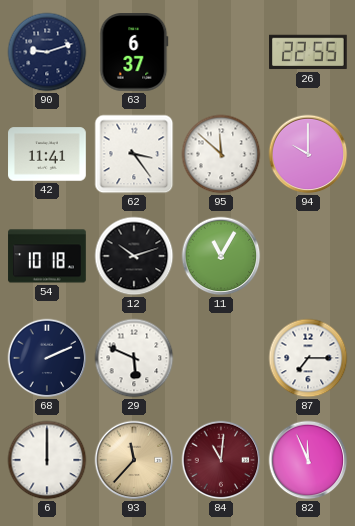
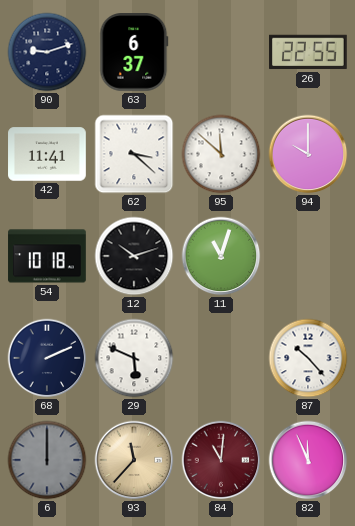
62: 3:24 -> 3:22 (134, 154)
11: 11:05 -> 11:03 (221, 256)
87: 7:15 -> 10:23 (308, 358)
6 dial: white -> grey (47, 460)
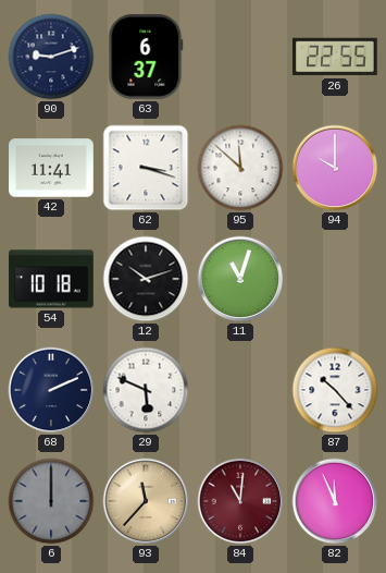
62: 3:22 -> 3:18 (146, 168)
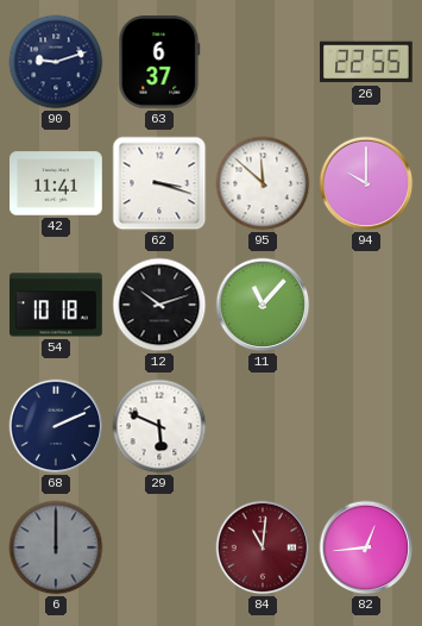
11: 11:03 -> 11:07 (263, 305)
87: 10:23 -> none (335, 390)
93: 11:37 -> none (146, 501)
82: 11:56 -> 12:44 (366, 547)
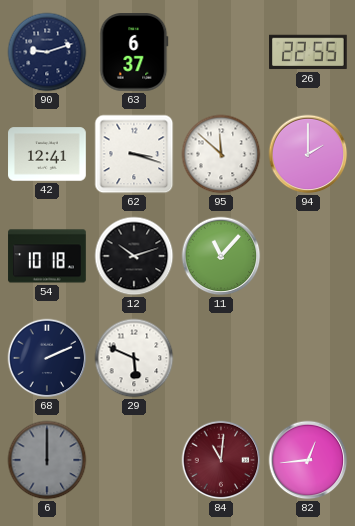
42: 11:41 -> 12:41 (47, 154)
94: 10:00 -> 2:00 (308, 154)
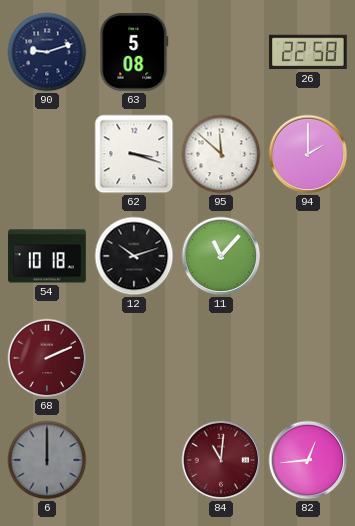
63: 6:37 -> 5:08 (134, 53)
26: 22:55 -> 22:58 (309, 52)
42: 12:41 -> none (47, 154)
68 dial: navy -> burgundy (47, 358)
29: 5:49 -> none (134, 358)
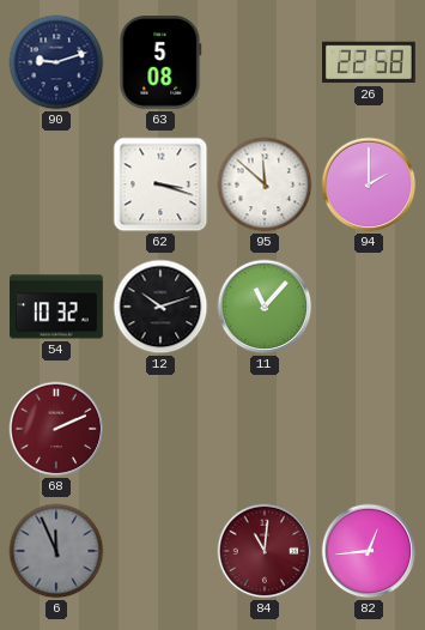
54: 10:18 -> 10:32 (56, 307)
6: 12:00 -> 11:56 (56, 551)
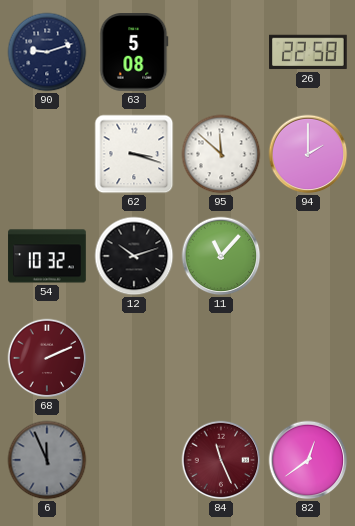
84: 11:01 -> 11:26 (221, 460)
82: 12:44 -> 12:39 (308, 460)
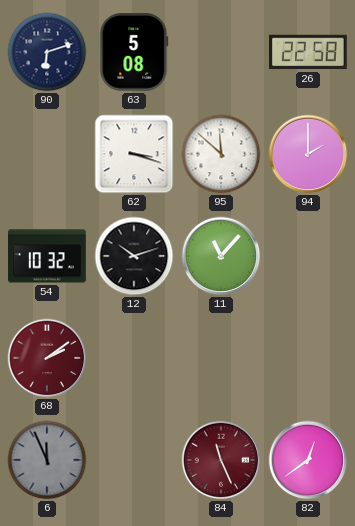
90: 9:12 -> 6:12 (47, 52)
68: 2:11 -> 2:09 (47, 358)
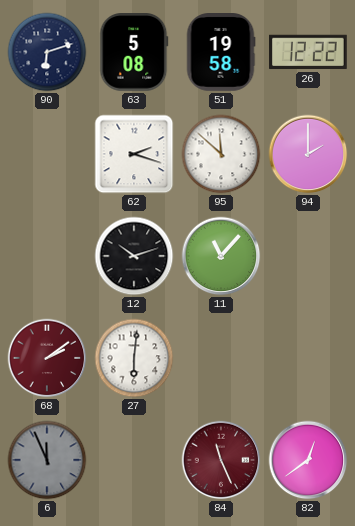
51: none -> 19:58 (221, 52)
26: 22:58 -> 12:22 (309, 52)
62: 3:18 -> 2:18 (134, 154)
54: 10:32 -> none (47, 256)
27: none -> 6:01 (134, 358)
